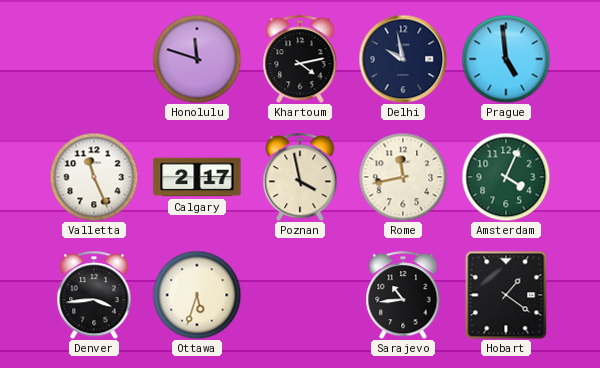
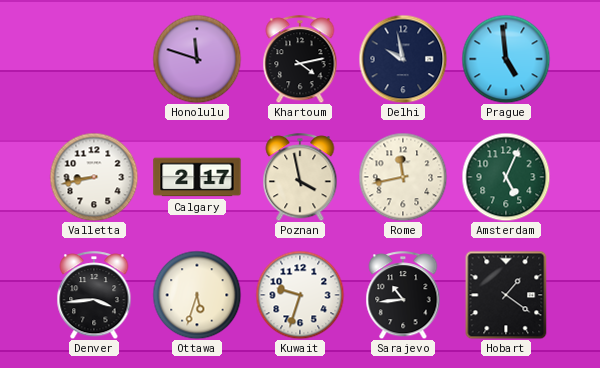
Valletta: 11:26 -> 8:43 (94, 177)
Amsterdam: 4:04 -> 5:04 (506, 177)
Kuwait: none -> 9:33 (300, 295)
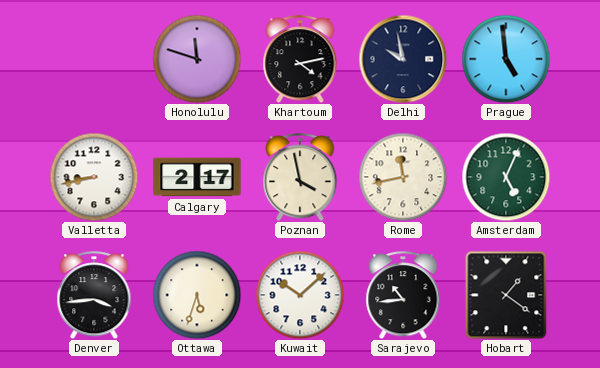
Kuwait: 9:33 -> 10:08 (300, 295)
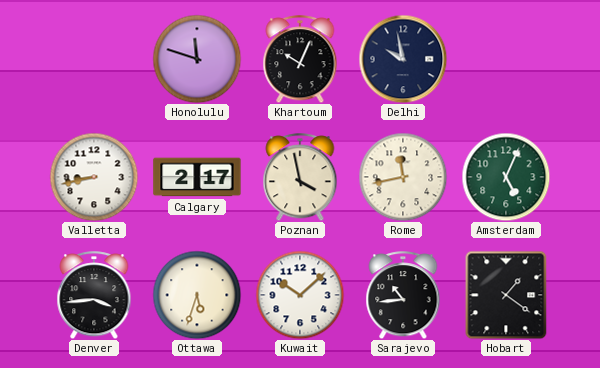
Khartoum: 4:13 -> 10:04 (300, 59)
Prague: 4:59 -> none (506, 59)
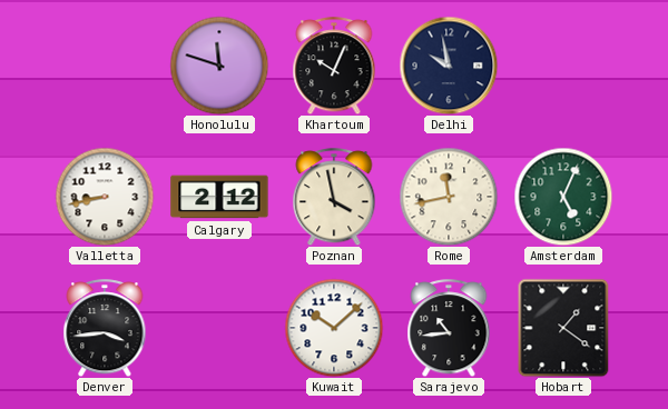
Calgary: 2:17 -> 2:12 (219, 197)
Ottawa: 5:33 -> none (197, 295)
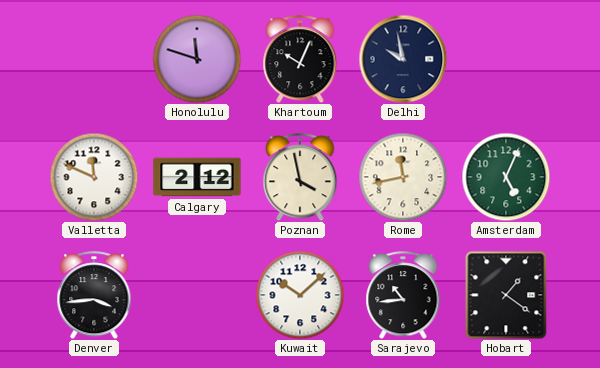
Valletta: 8:43 -> 11:49 (94, 177)
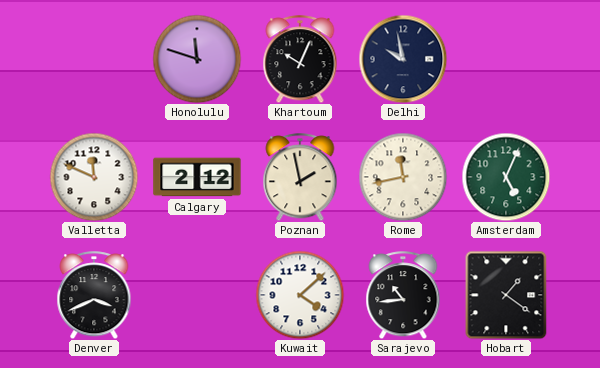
Poznan: 3:58 -> 1:58 (300, 177)
Denver: 3:44 -> 3:41 (94, 295)
Kuwait: 10:08 -> 4:08 (300, 295)
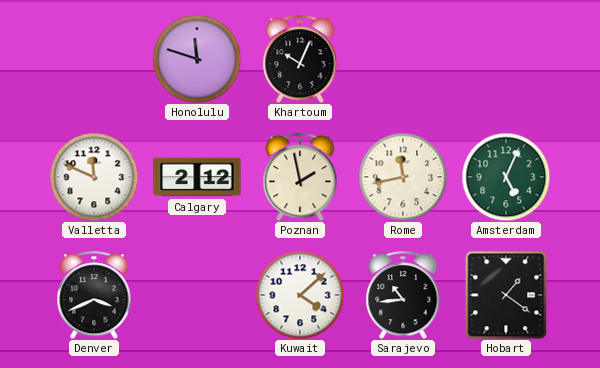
Delhi: 9:58 -> none (403, 59)
